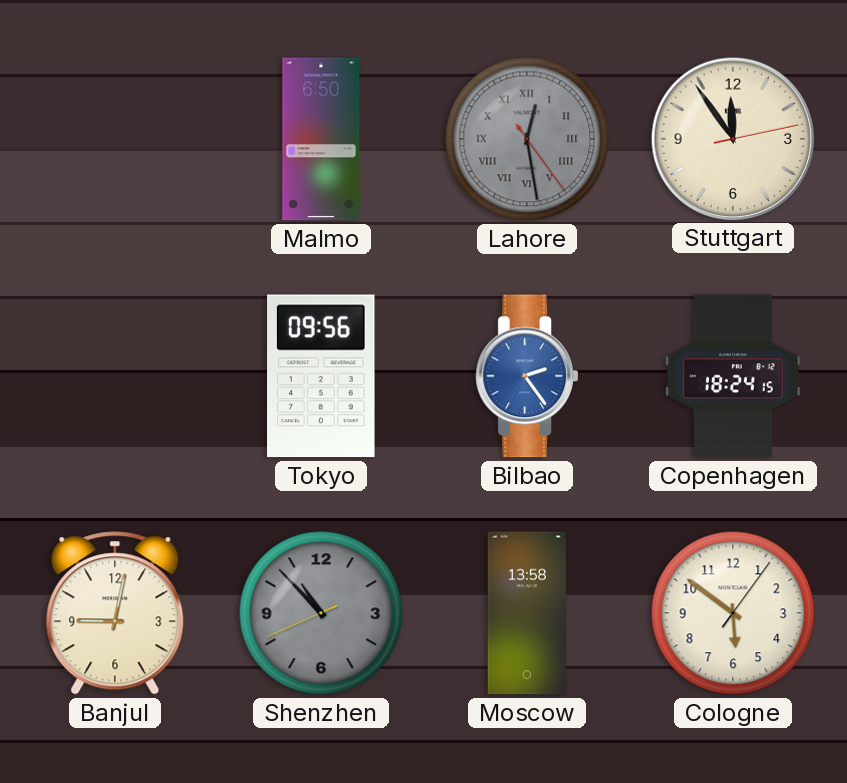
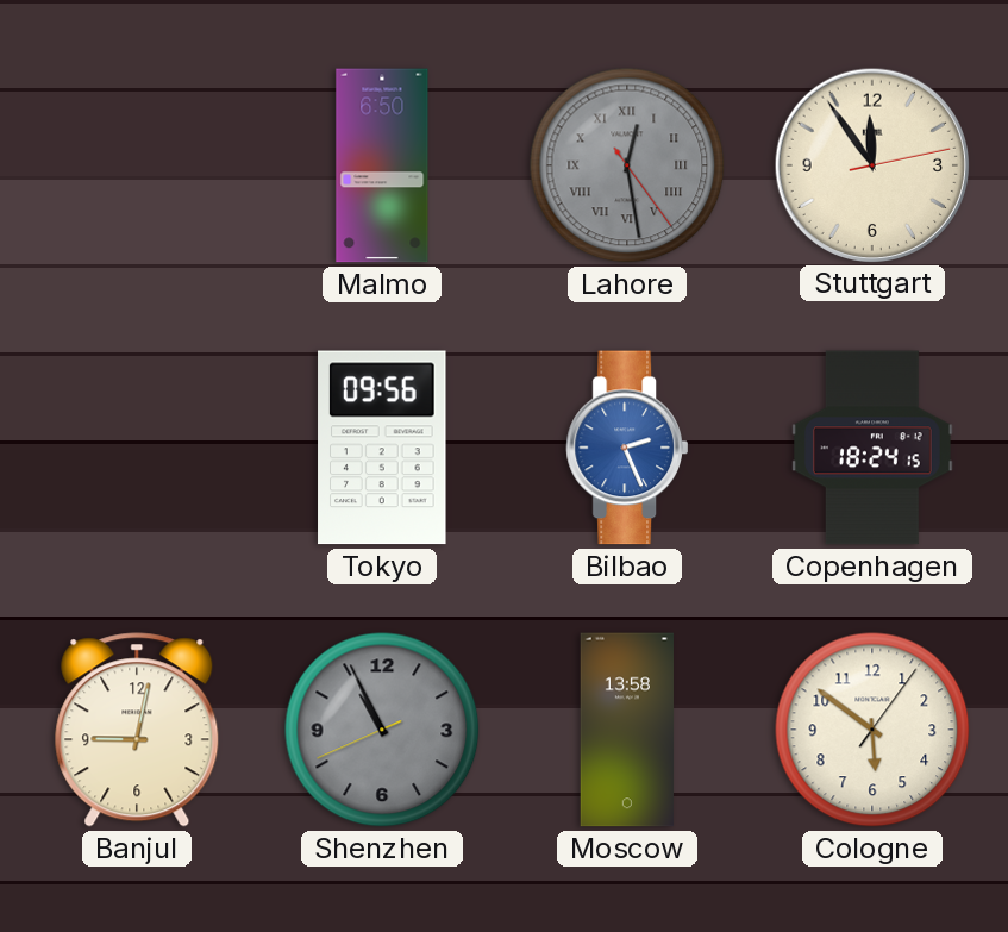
Bilbao: 2:24 -> 2:26 (627, 448)
Shenzhen: 10:52 -> 10:55 (382, 730)
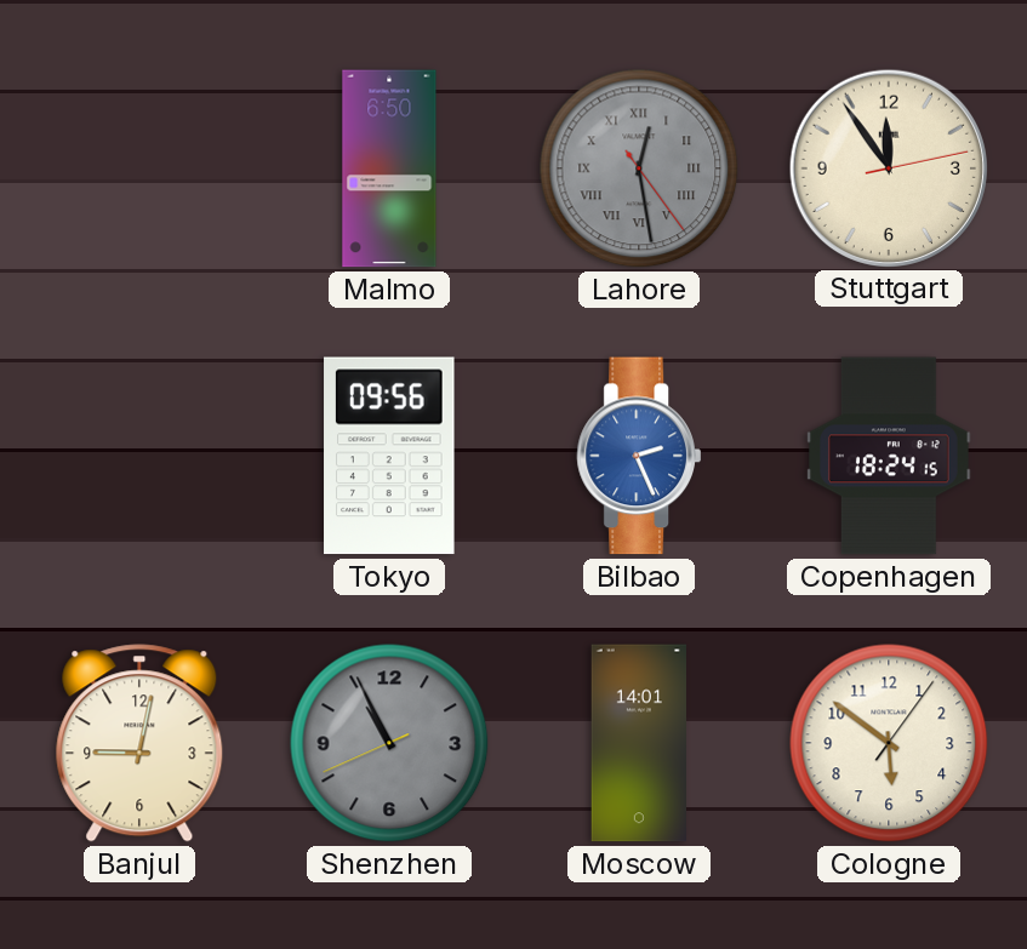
Moscow: 13:58 -> 14:01 (639, 743)
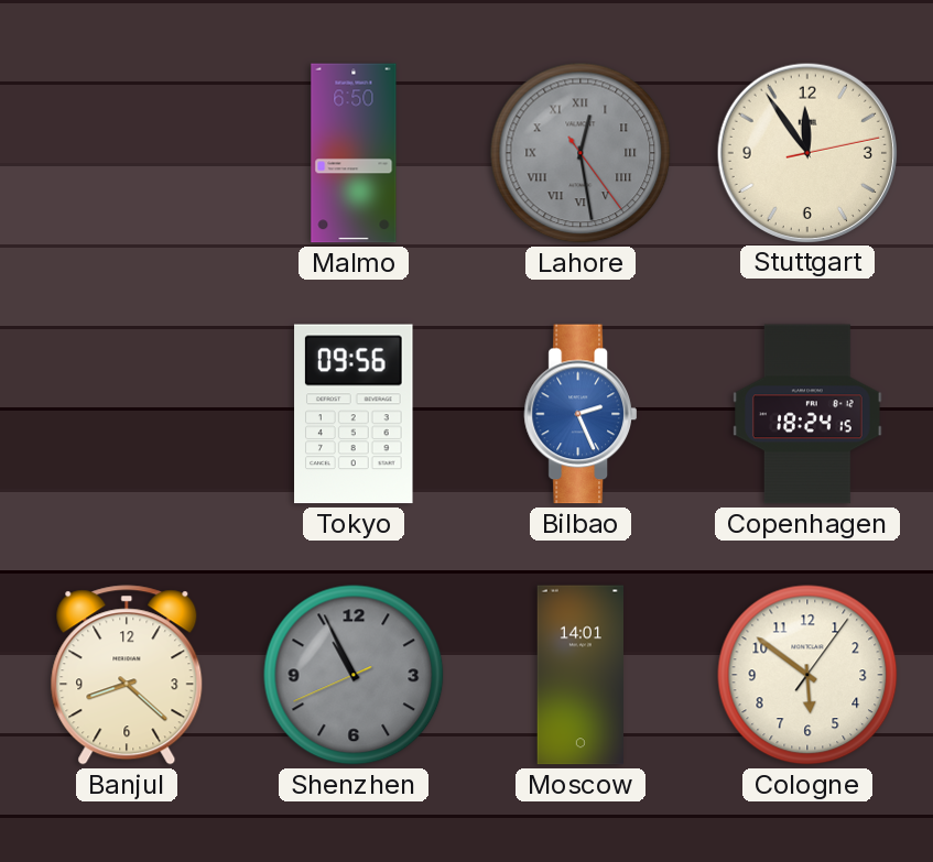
Banjul: 9:02 -> 8:22 (127, 675)
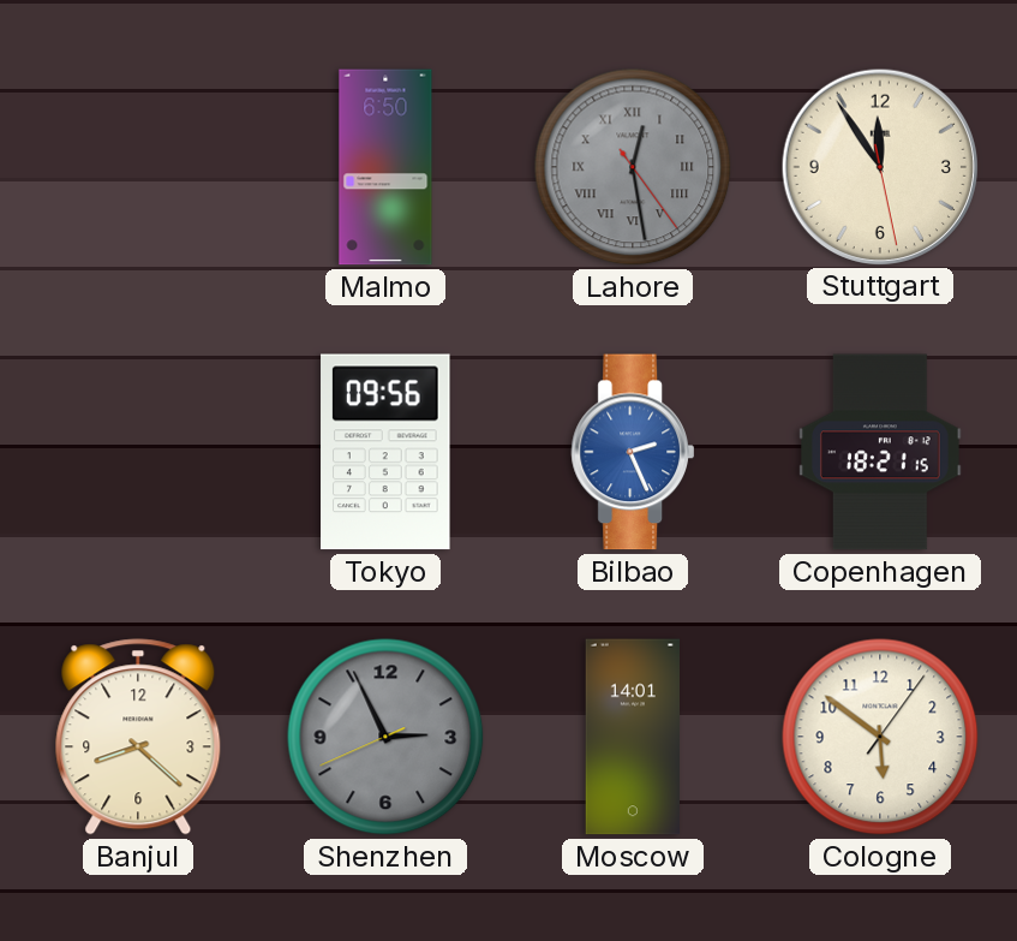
Stuttgart: 11:54:13 -> 11:54:28 (879, 166)
Copenhagen: 18:24 -> 18:21 (880, 452)
Shenzhen: 10:55 -> 2:55 (385, 737)
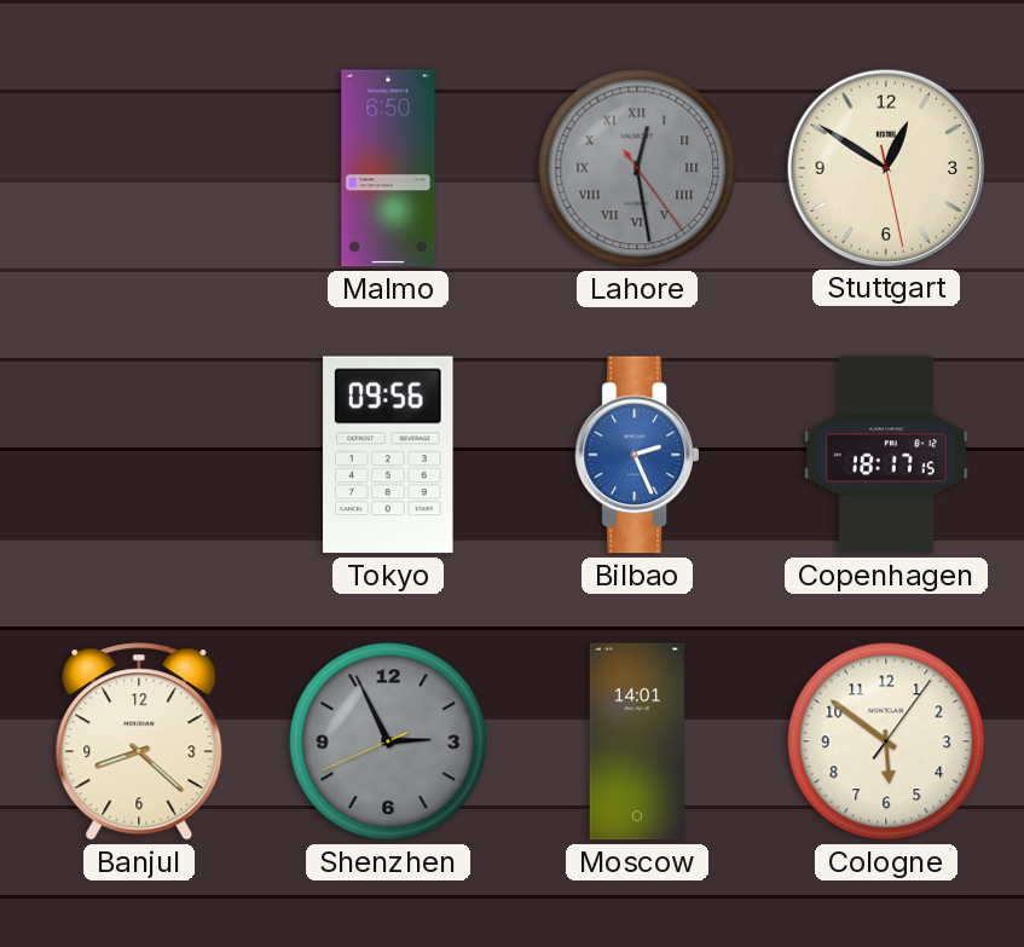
Stuttgart: 11:54 -> 12:50 (885, 167)
Copenhagen: 18:21 -> 18:17 (886, 455)
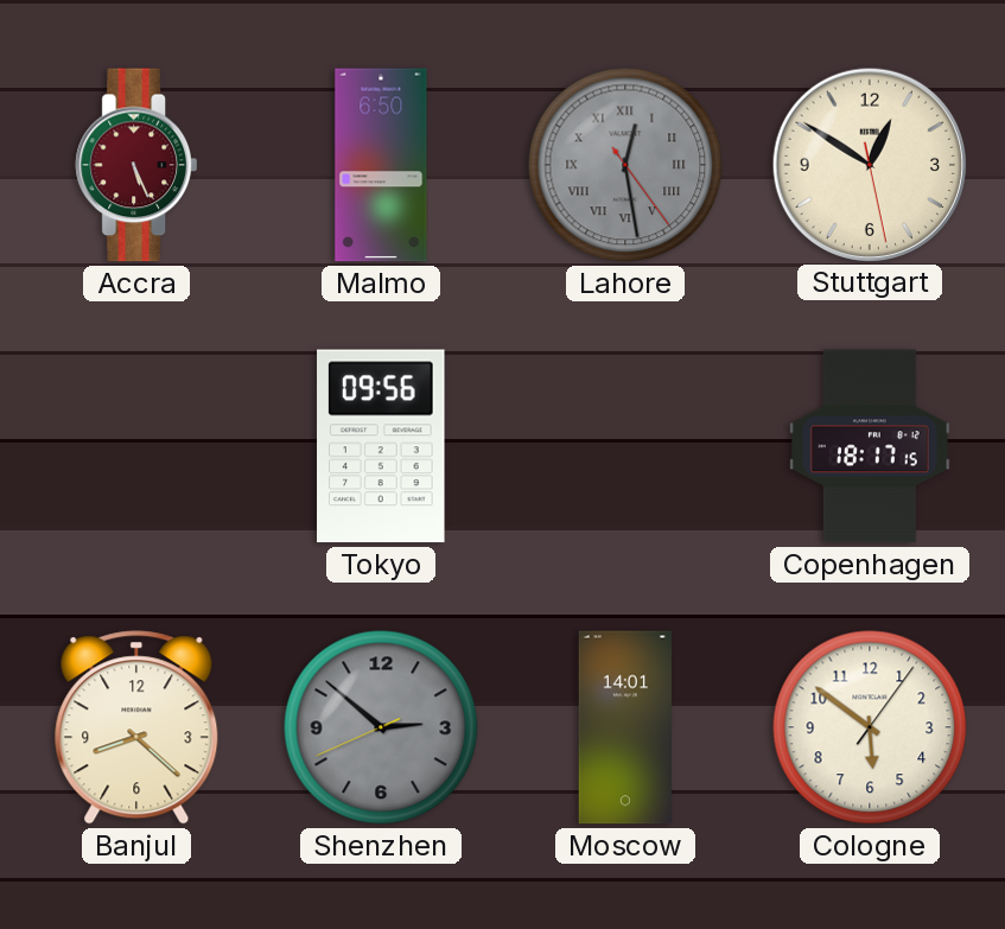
Accra: none -> 5:26 (136, 165)
Bilbao: 2:26 -> none (637, 455)
Shenzhen: 2:55 -> 2:51 (381, 727)
